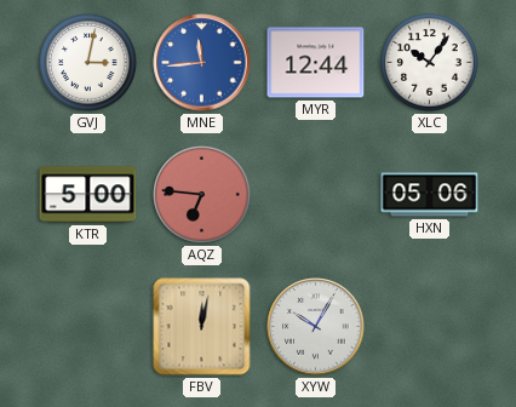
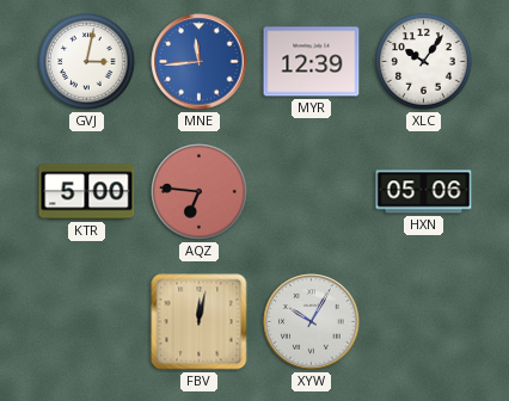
MYR: 12:44 -> 12:39 (312, 62)
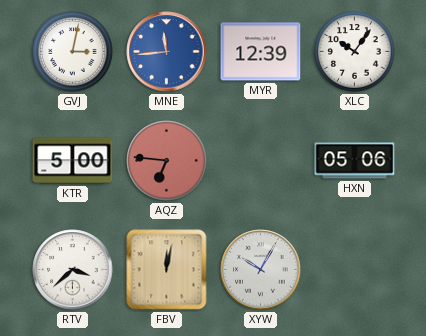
RTV: none -> 3:38 (73, 270)
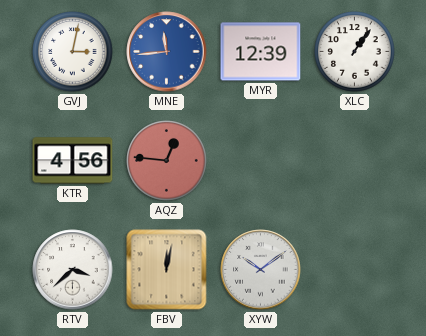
XLC: 10:06 -> 1:06 (355, 52)
KTR: 5:00 -> 4:56 (73, 161)
AQZ: 6:46 -> 12:46 (167, 161)
HXN: 05:06 -> none (355, 161)
XYW: 10:05 -> 10:09 (261, 270)
